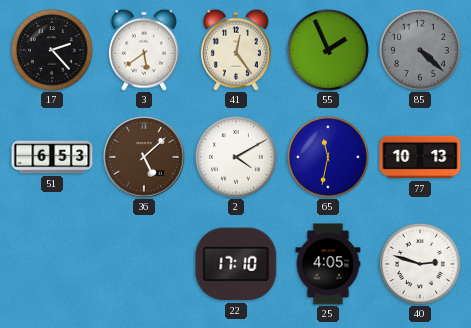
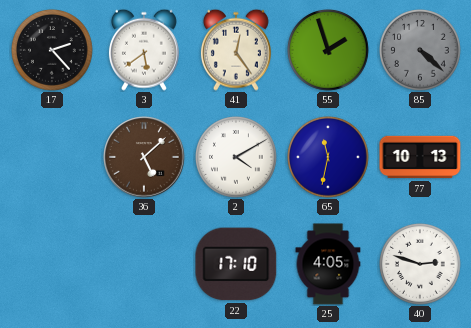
55: 1:56 -> 1:57 (329, 51)
51: 6:53 -> none (52, 157)
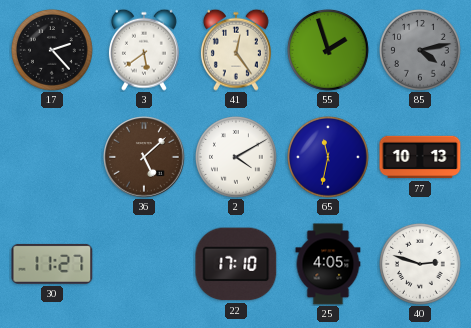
85: 4:22 -> 4:13 (421, 51)
30: none -> 11:27 (52, 264)
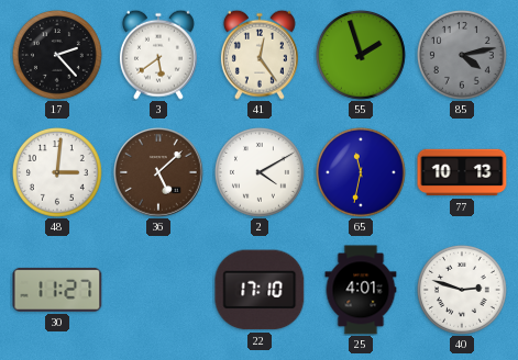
48: none -> 3:01 (58, 173)
25: 4:05 -> 4:01 (361, 290)
